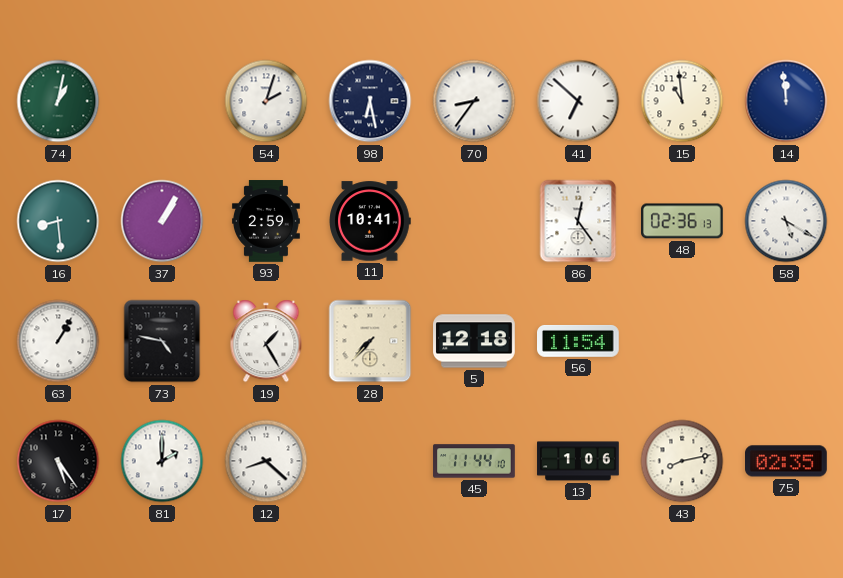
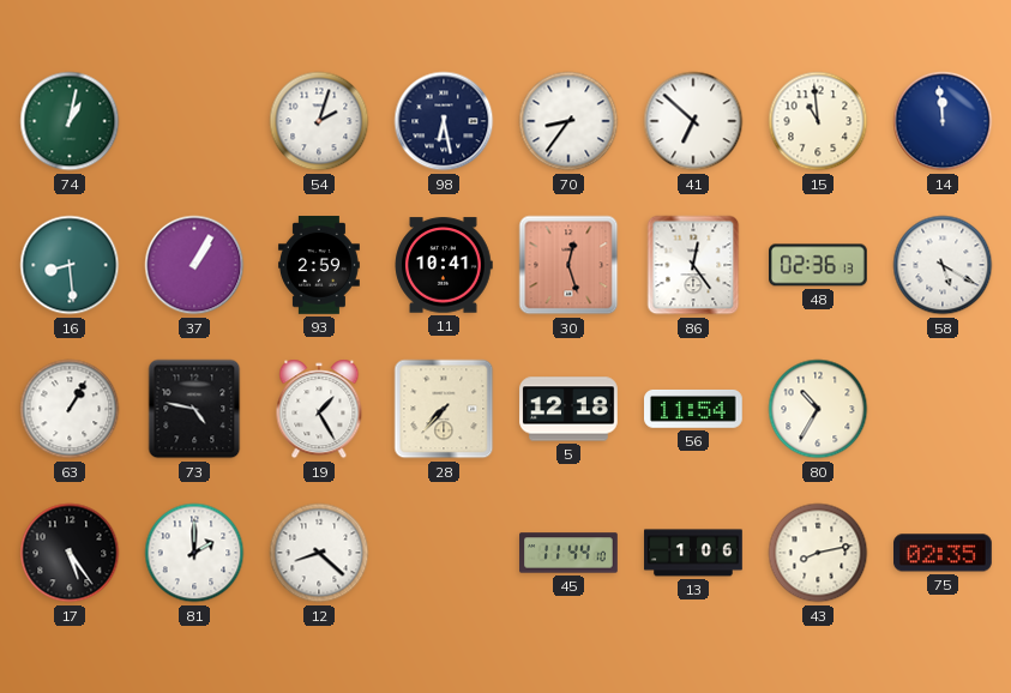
30: none -> 12:27 (568, 265)
80: none -> 10:35 (818, 409)
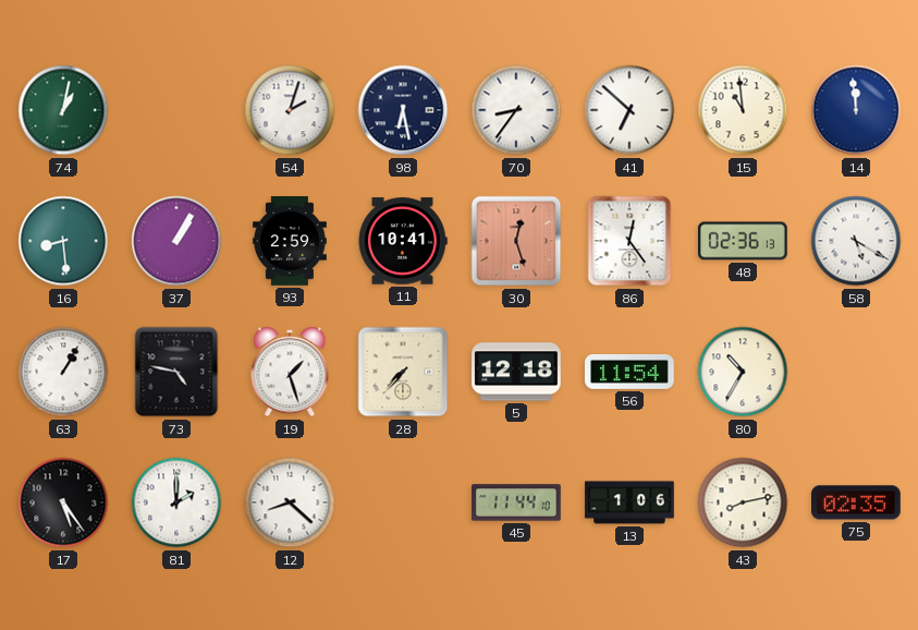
19: 1:25 -> 1:27 (290, 372)
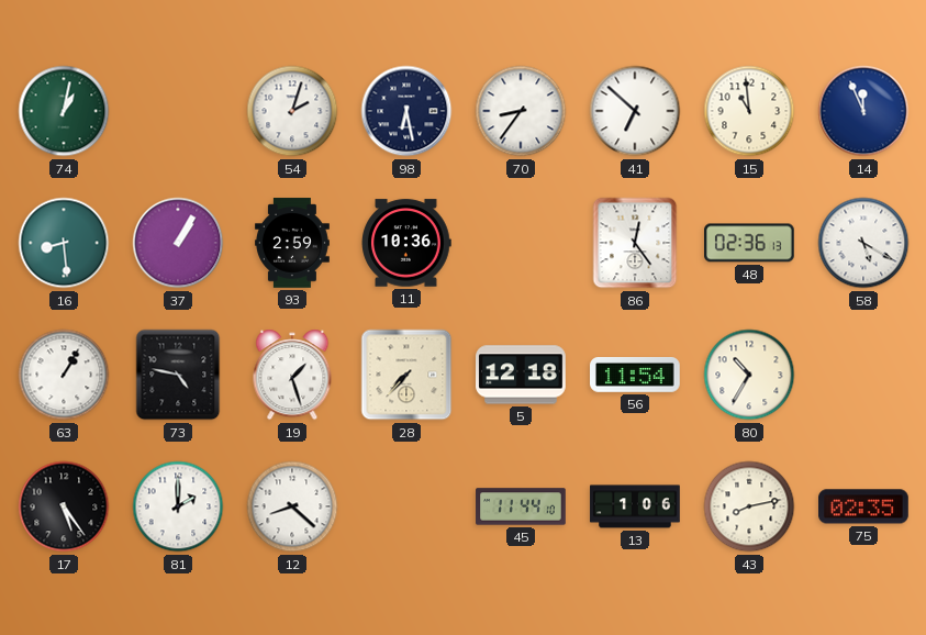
14: 11:59 -> 11:56 (863, 111)
11: 10:41 -> 10:36 (406, 243)
30: 12:27 -> none (516, 241)
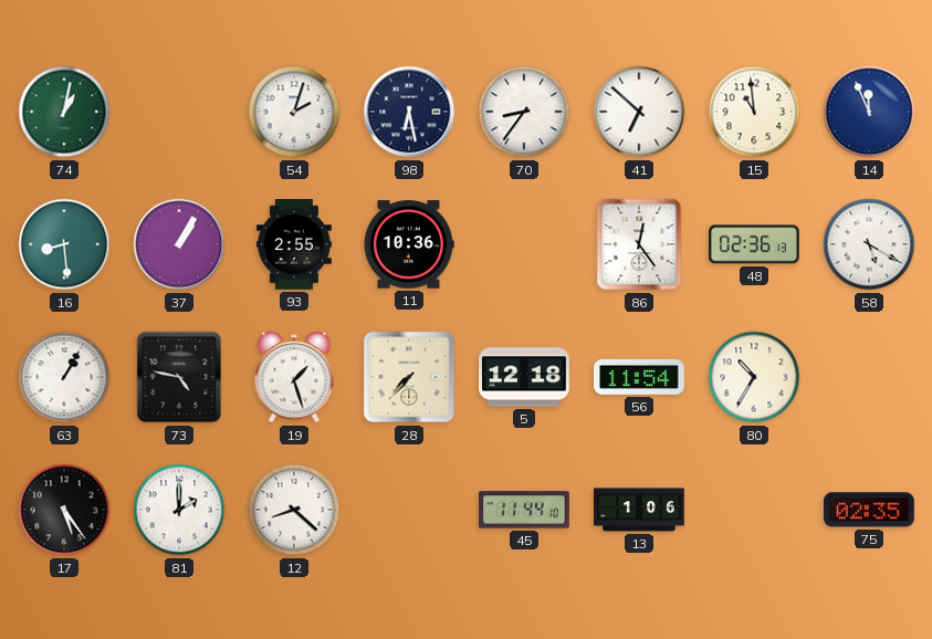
93: 2:59 -> 2:55 (294, 244)
43: 8:13 -> none (749, 506)
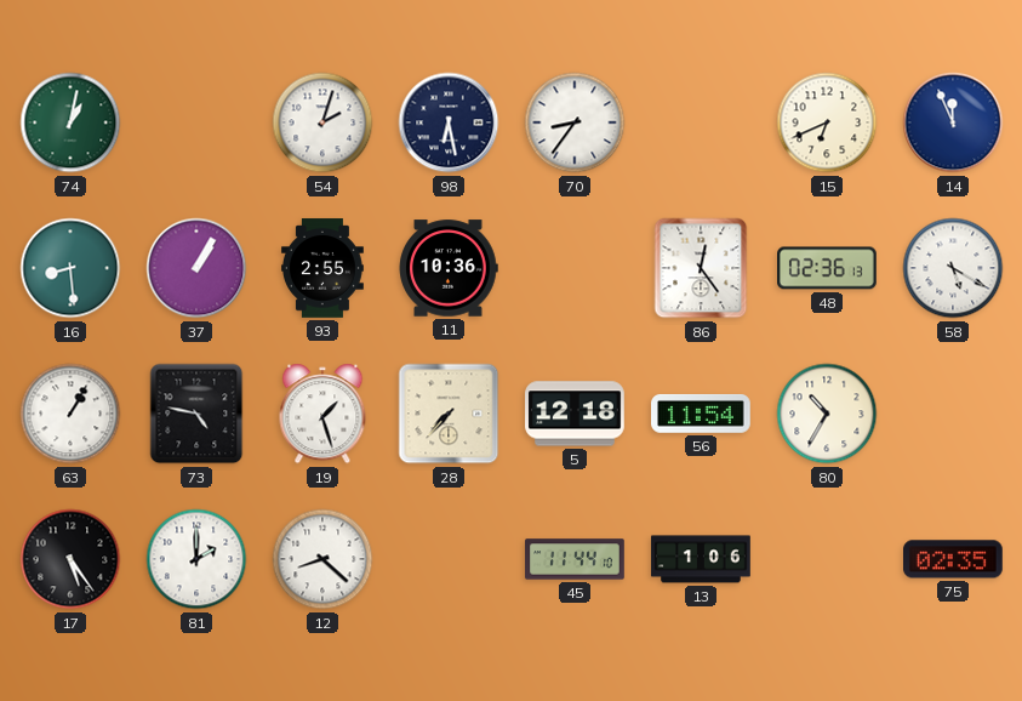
41: 6:52 -> none (639, 112)
15: 10:59 -> 6:41 (827, 122)
